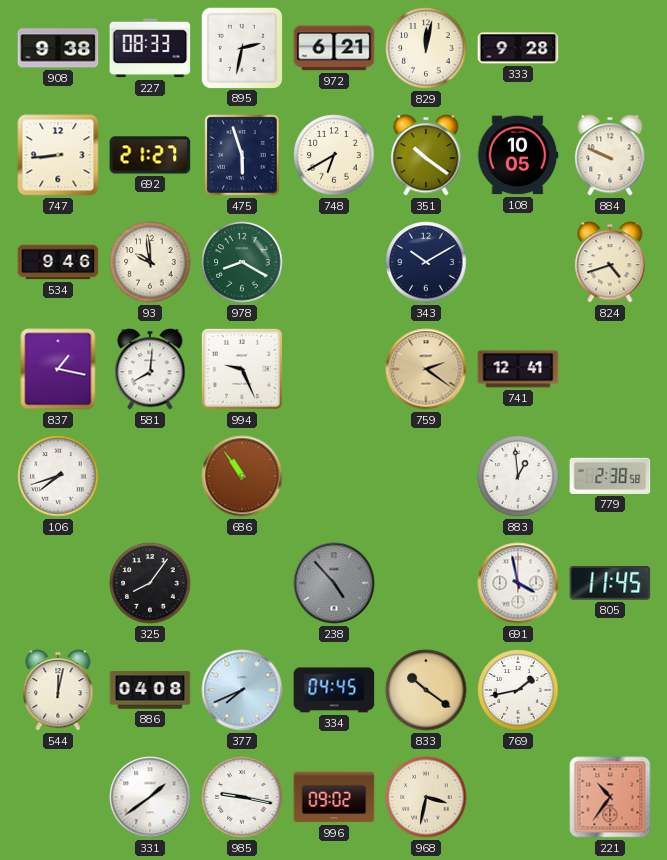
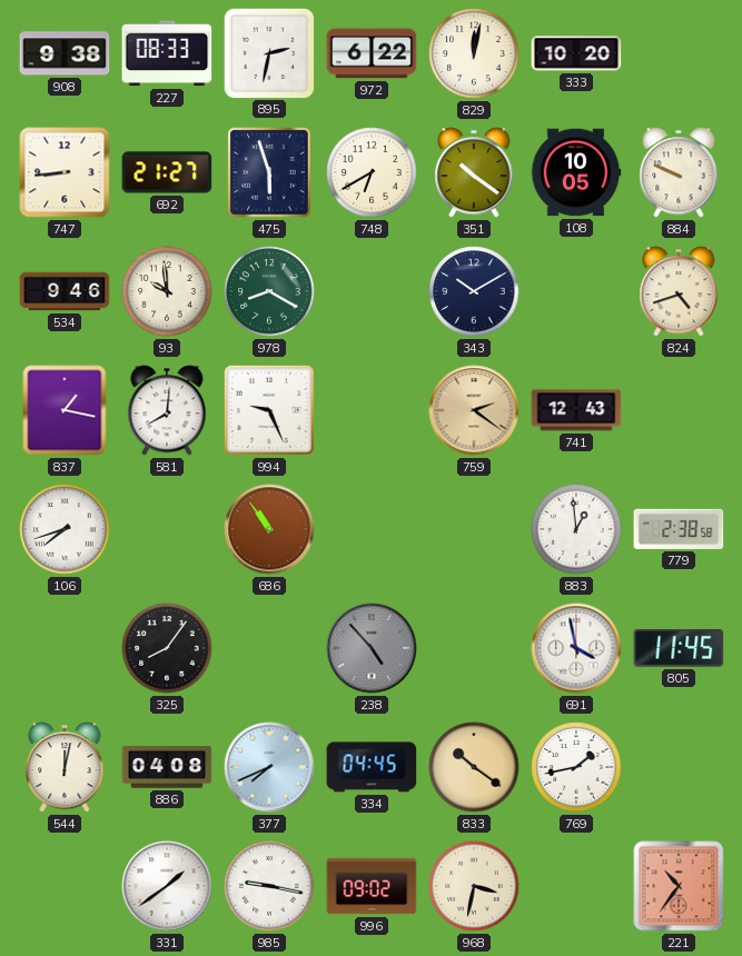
972: 6:21 -> 6:22 (372, 53)
333: 9:28 -> 10:20 (576, 53)
741: 12:41 -> 12:43 (576, 410)
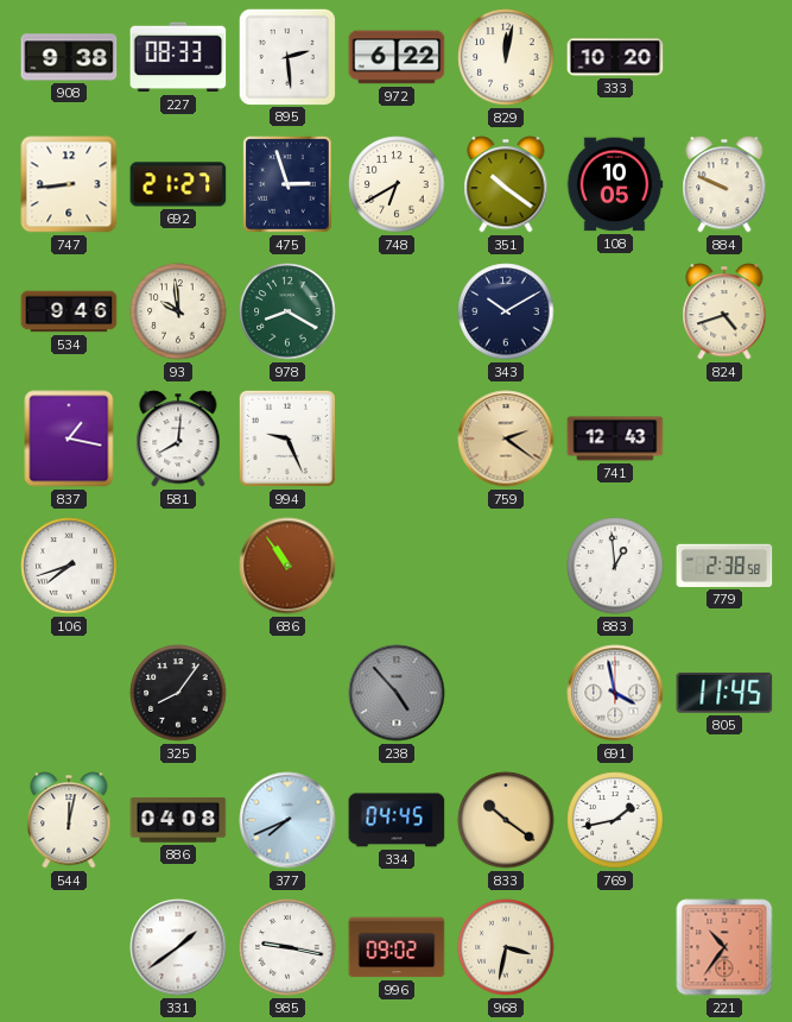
895: 2:32 -> 2:29 (286, 56)
475: 5:57 -> 2:57 (287, 184)
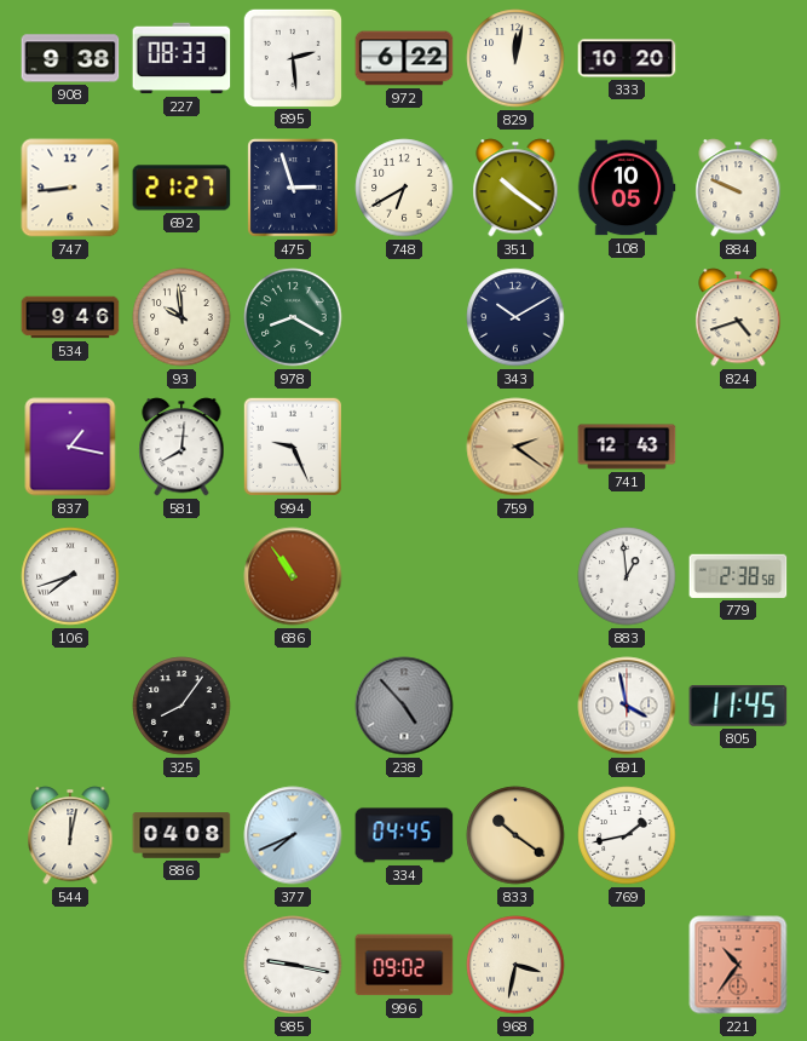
331: 1:39 -> none (178, 947)
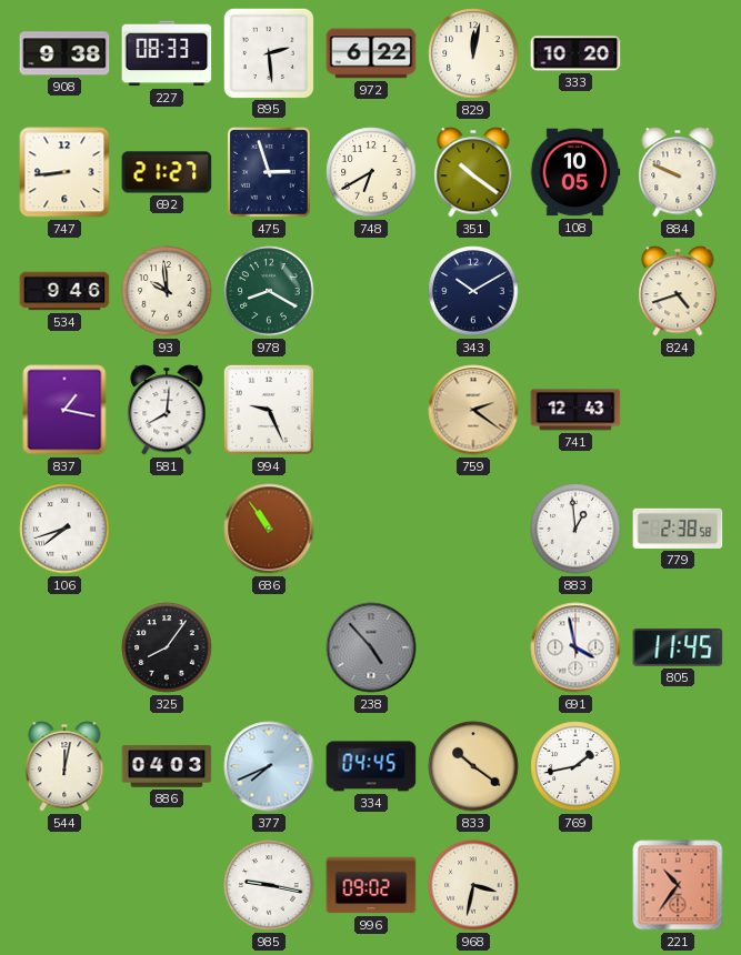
886: 04:08 -> 04:03 (167, 766)
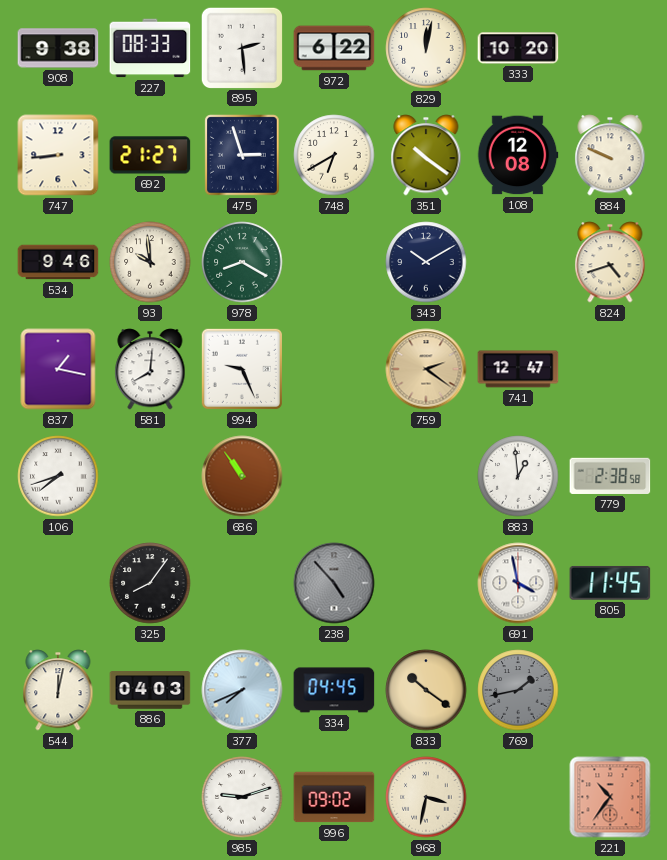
108: 10:05 -> 12:08 (518, 155)
741: 12:43 -> 12:47 (518, 369)
769 dial: white -> grey (518, 690)
985: 9:17 -> 9:12 (242, 797)
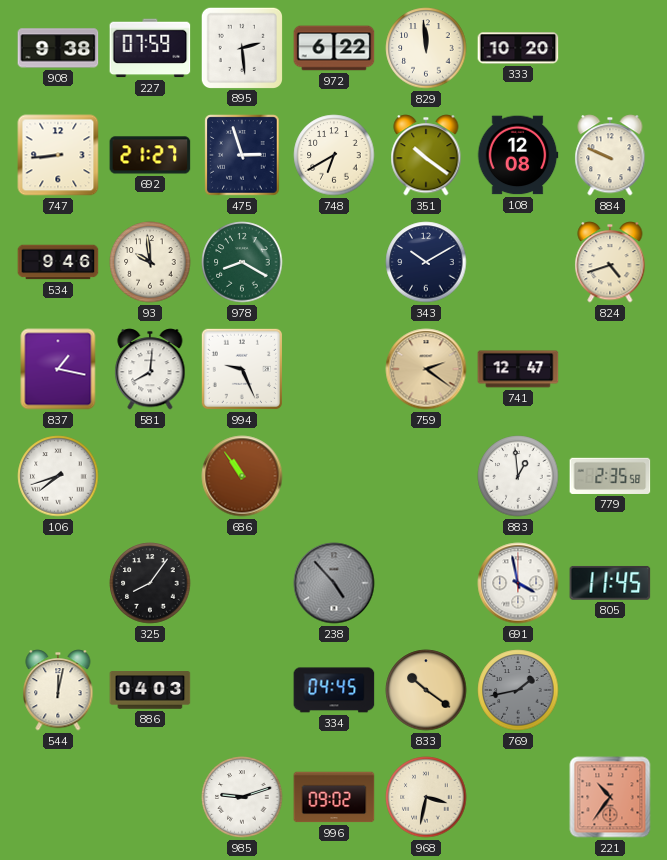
227: 08:33 -> 07:59 (150, 48)
829: 12:02 -> 11:59 (426, 48)
779: 2:38 -> 2:35 (610, 476)
377: 7:41 -> none (242, 690)
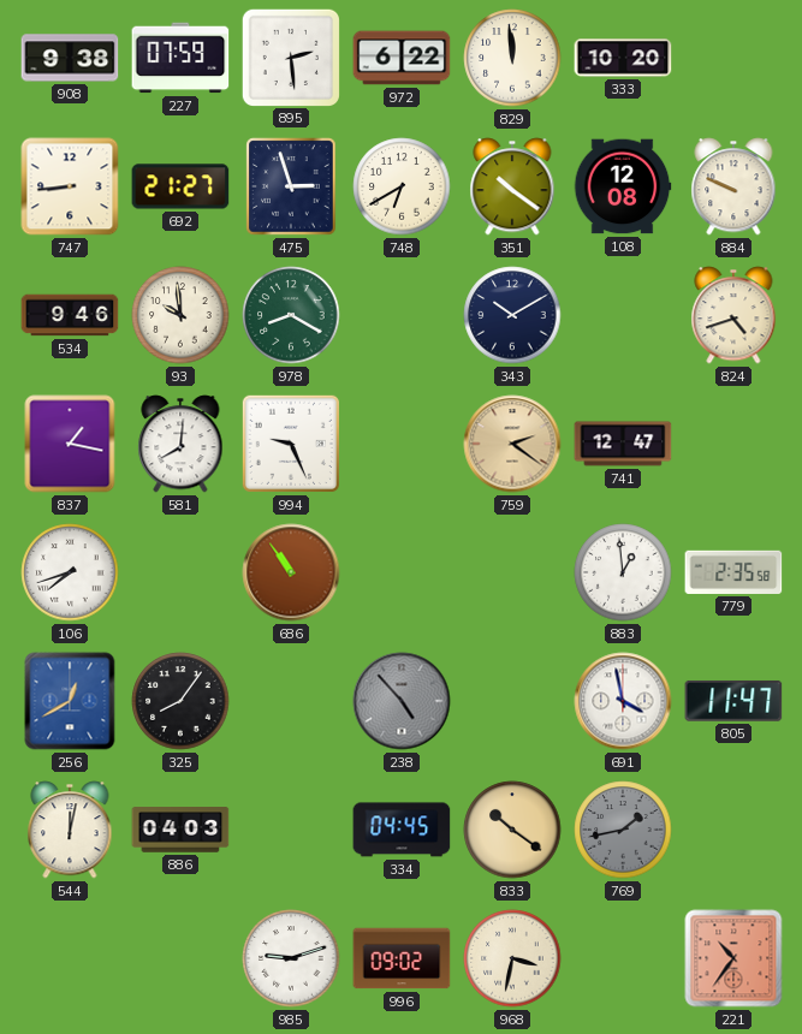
256: none -> 12:40 (70, 701)
805: 11:45 -> 11:47 (733, 701)
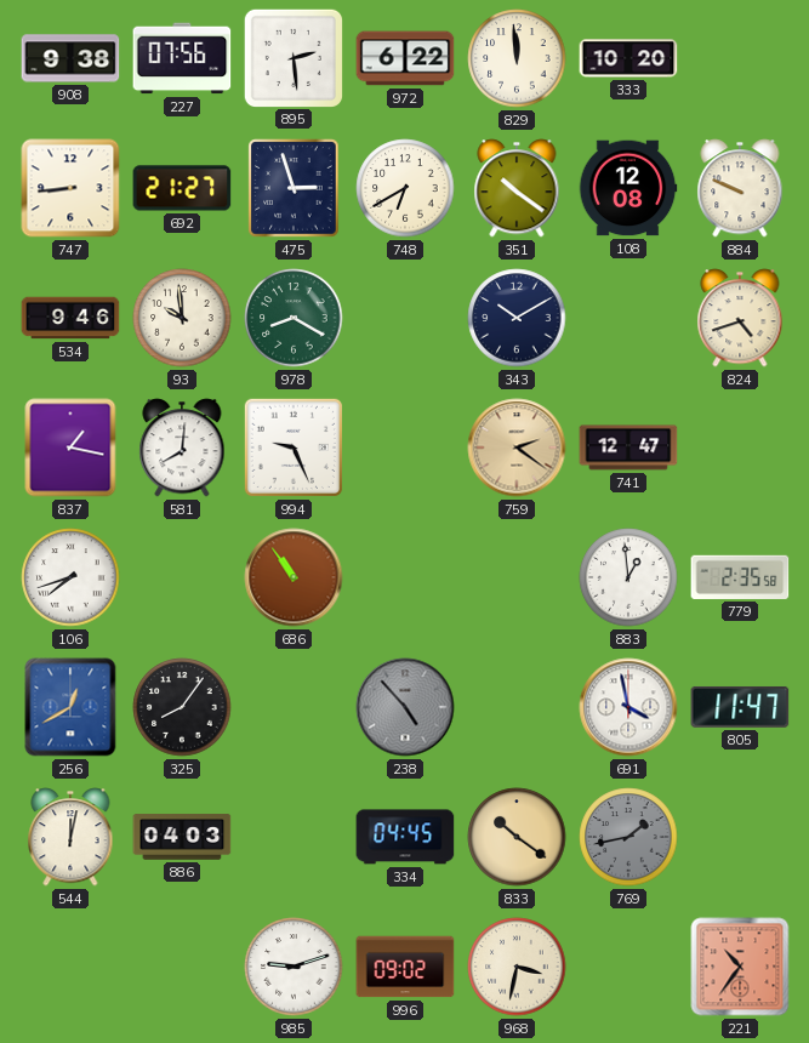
227: 07:59 -> 07:56 (182, 58)
